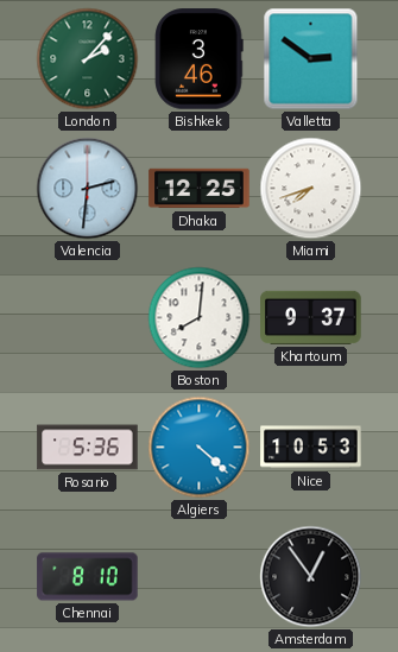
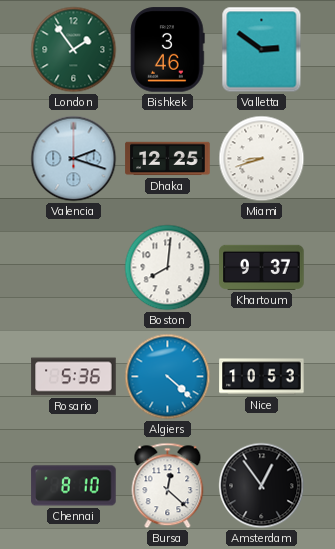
London: 2:07 -> 1:54 (74, 50)
Valencia: 2:31 -> 2:18 (74, 159)
Miami: 7:42 -> 8:42 (262, 159)
Bursa: none -> 12:22 (168, 486)
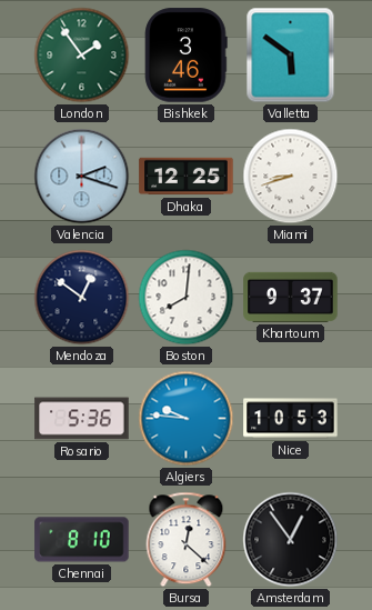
Valletta: 2:51 -> 5:51 (291, 56)
Mendoza: none -> 12:51 (82, 298)
Algiers: 4:22 -> 9:46 (187, 419)
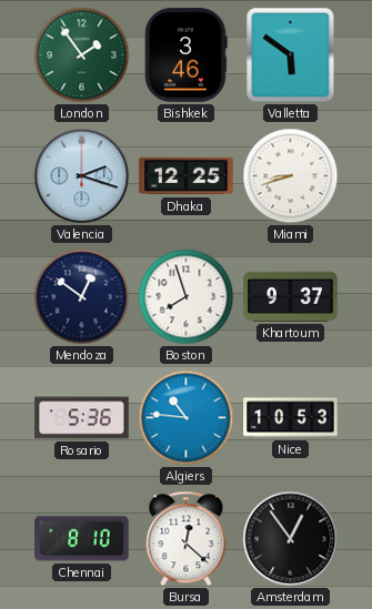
Boston: 8:01 -> 7:57 (187, 297)
Algiers: 9:46 -> 10:46 (187, 418)
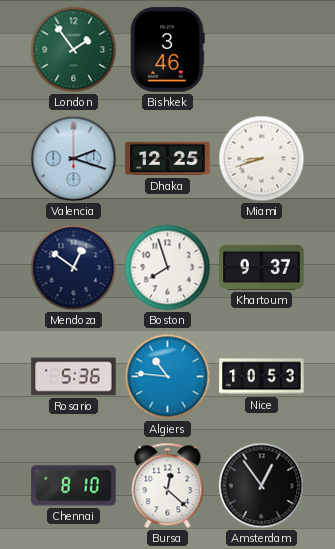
Valletta: 5:51 -> none (291, 55)
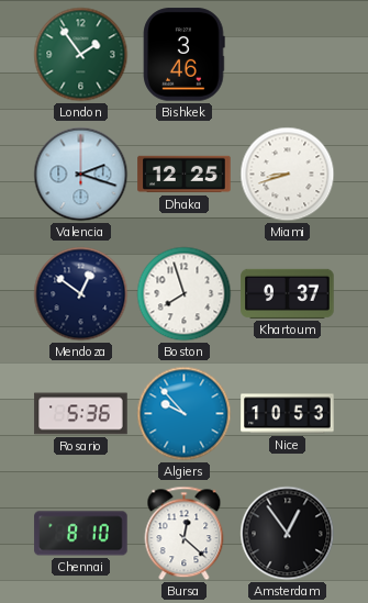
Algiers: 10:46 -> 9:53 (185, 414)
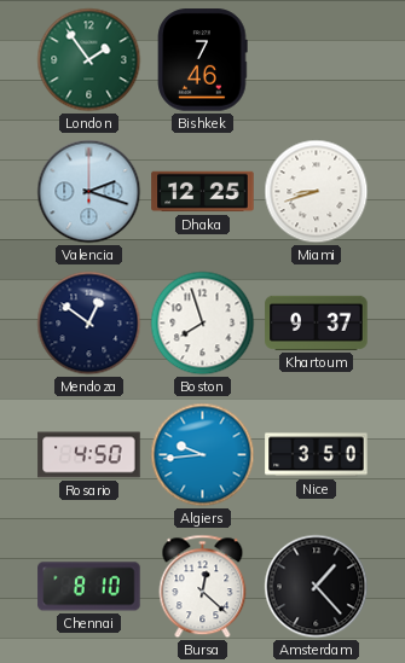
Bishkek: 3:46 -> 7:46 (203, 60)
Rosario: 5:36 -> 4:50 (89, 455)
Algiers: 9:53 -> 9:44 (203, 455)
Nice: 10:53 -> 3:50 (317, 455)
Amsterdam: 12:54 -> 1:23 (317, 587)
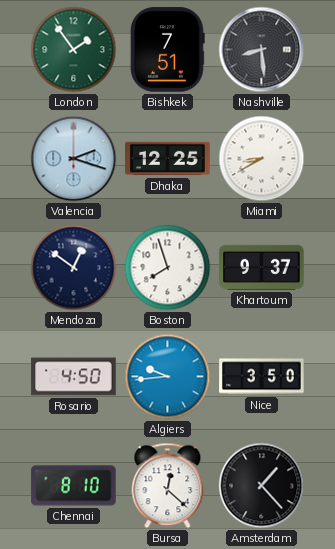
Bishkek: 7:46 -> 7:51 (168, 50)
Nashville: none -> 8:29 (262, 50)
Miami: 8:42 -> 8:40 (262, 159)
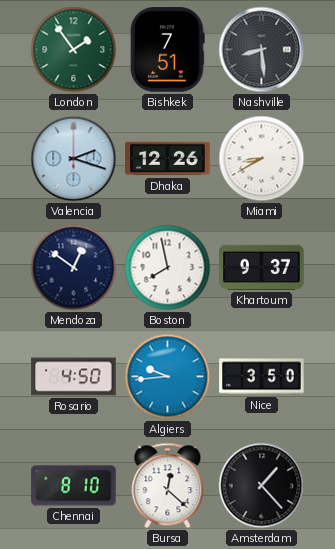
Dhaka: 12:25 -> 12:26 (168, 159)
Boston: 7:57 -> 7:58 (168, 268)
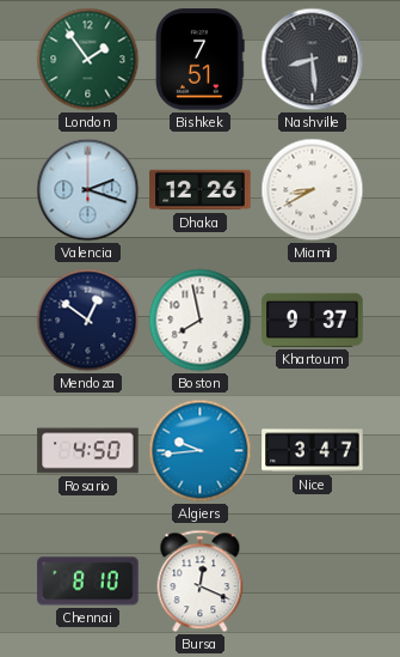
Nice: 3:50 -> 3:47 (313, 451)
Bursa: 12:22 -> 12:19 (201, 582)
Amsterdam: 1:23 -> none (262, 486)
